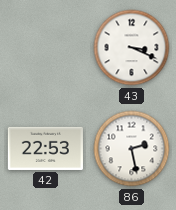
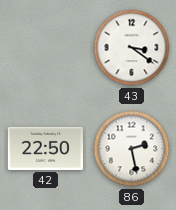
43: 3:19 -> 3:21 (132, 48)
42: 22:53 -> 22:50 (45, 148)
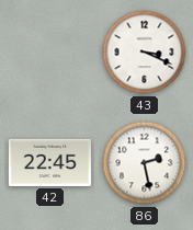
43: 3:21 -> 3:19 (145, 53)
42: 22:50 -> 22:45 (49, 162)
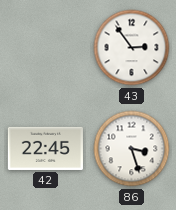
43: 3:19 -> 2:54 (132, 48)
86: 2:28 -> 3:27 (132, 149)
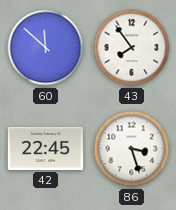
60: none -> 11:52 (46, 48)
43: 2:54 -> 7:54 (132, 48)
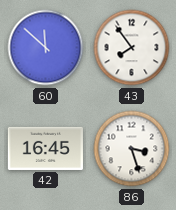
42: 22:45 -> 16:45 (45, 148)
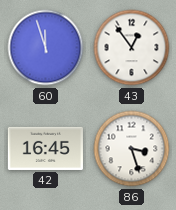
60: 11:52 -> 11:57 (46, 48)
43: 7:54 -> 12:54 (132, 48)
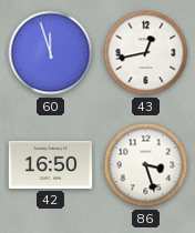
43: 12:54 -> 12:43 (146, 53)
42: 16:45 -> 16:50 (50, 164)
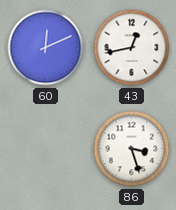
60: 11:57 -> 12:11 (46, 48)
42: 16:50 -> none (50, 164)
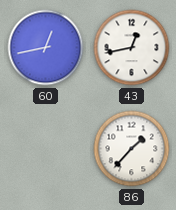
60: 12:11 -> 12:43 (46, 48)
86: 3:27 -> 1:37 (132, 149)
